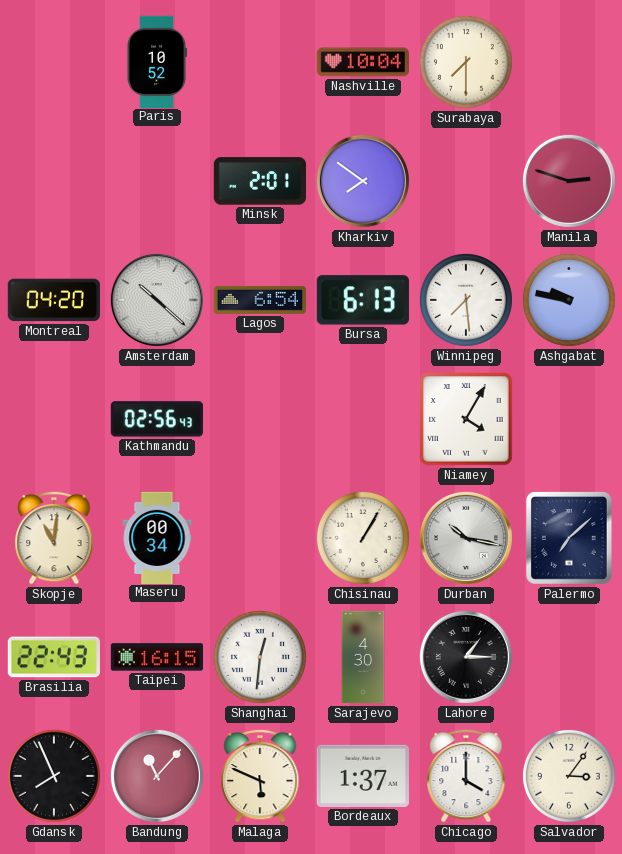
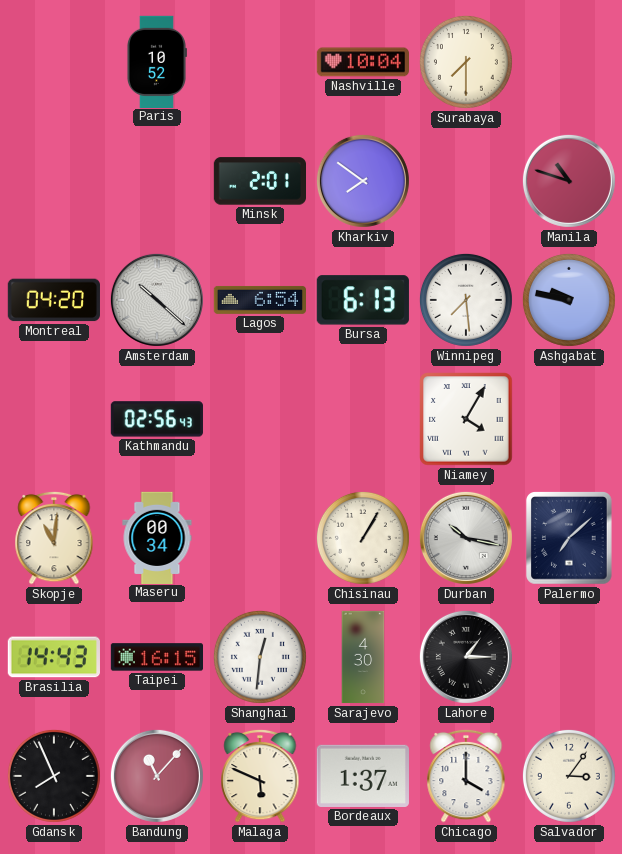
Manila: 2:48 -> 10:48 (569, 181)
Brasilia: 22:43 -> 14:43 (54, 657)
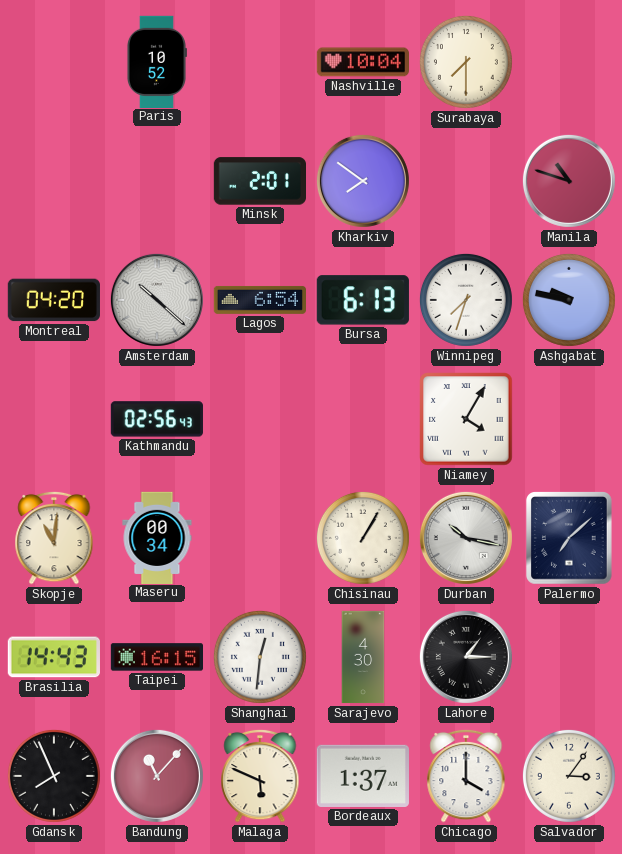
Winnipeg: 7:29 -> 7:33 (466, 300)
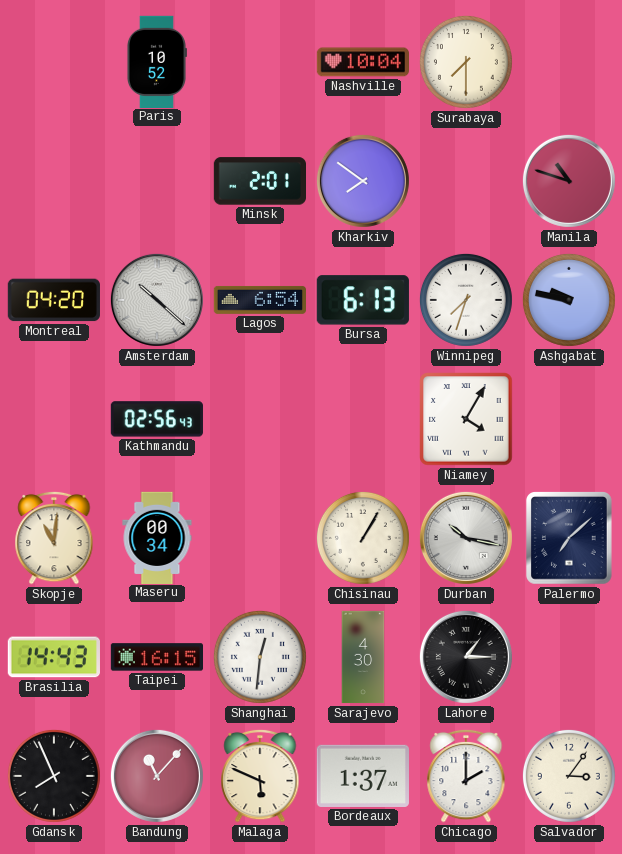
Chicago: 4:00 -> 2:00 (466, 776)
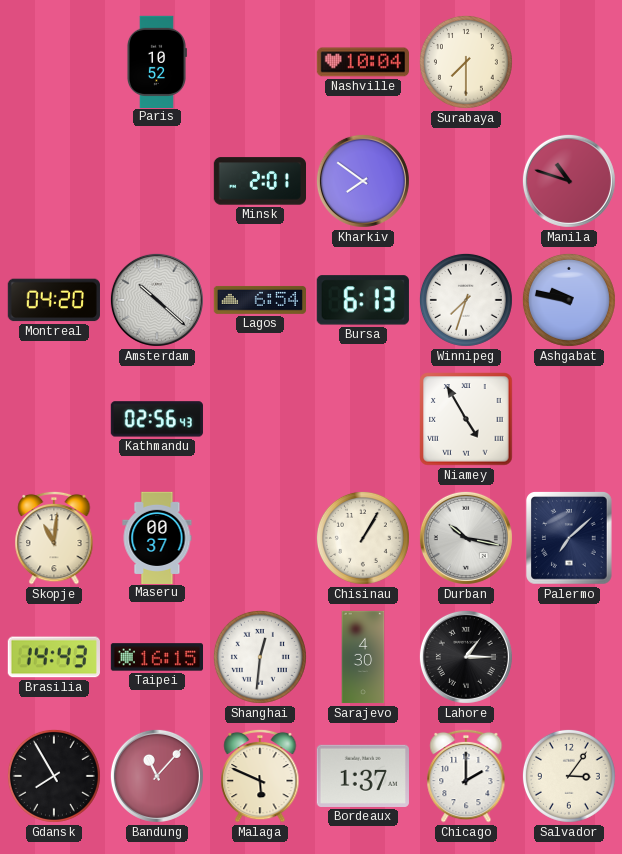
Niamey: 4:05 -> 4:55 (466, 419)
Maseru: 00:34 -> 00:37 (157, 537)
Gdansk: 7:56 -> 7:55 (54, 776)
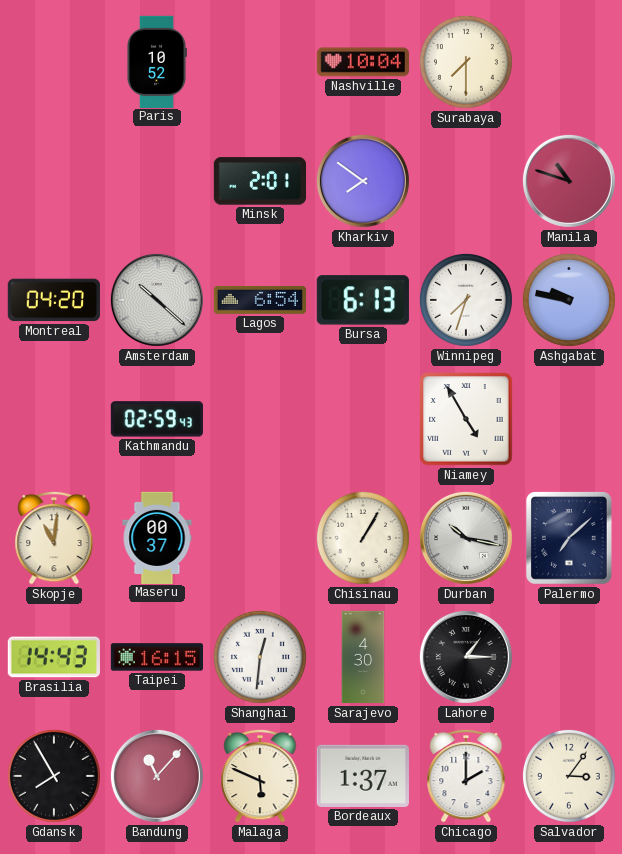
Kathmandu: 02:56 -> 02:59 (157, 419)
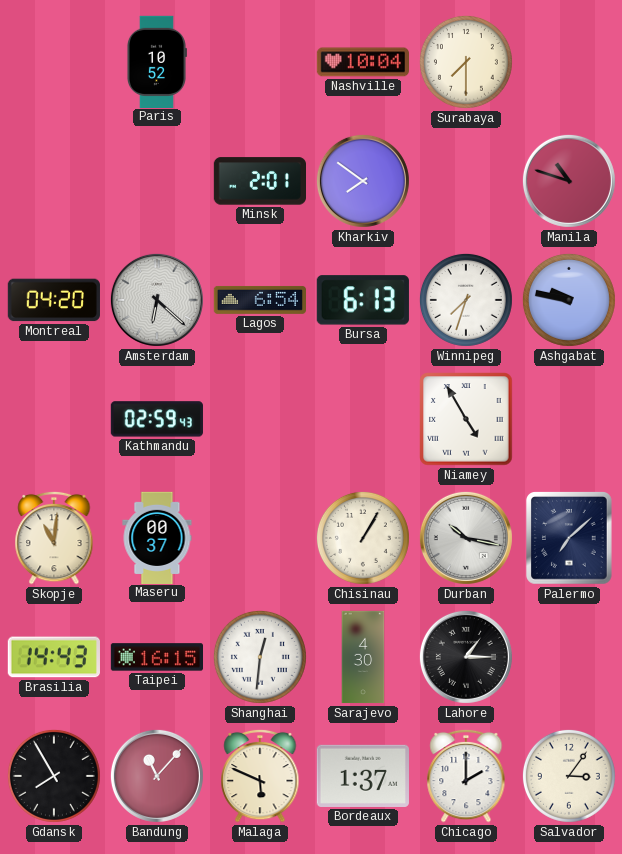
Amsterdam: 10:22 -> 6:22 (157, 300)
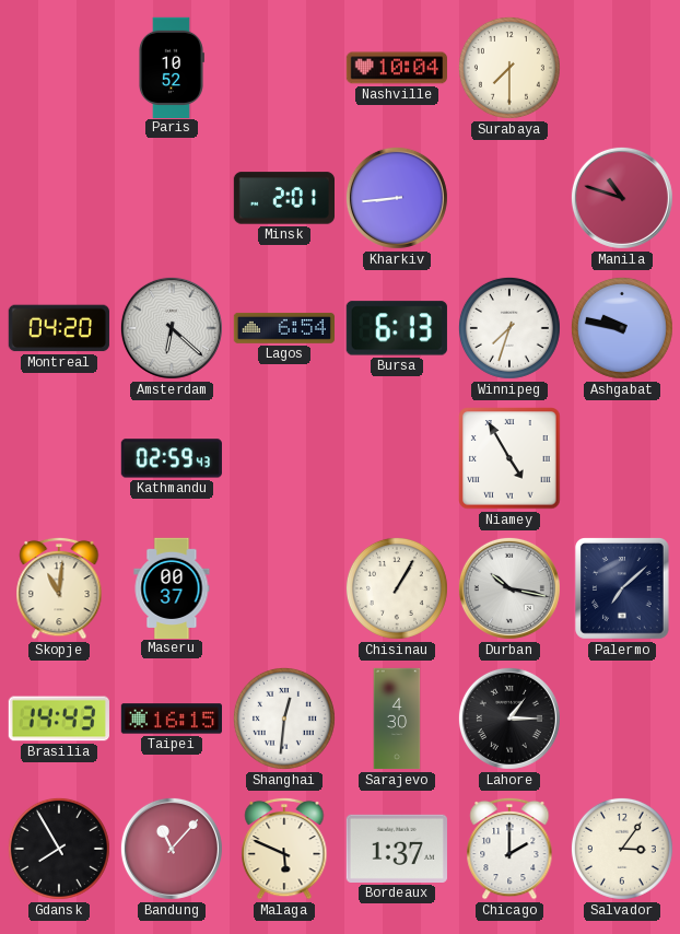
Kharkiv: 7:51 -> 8:44 (397, 198)
